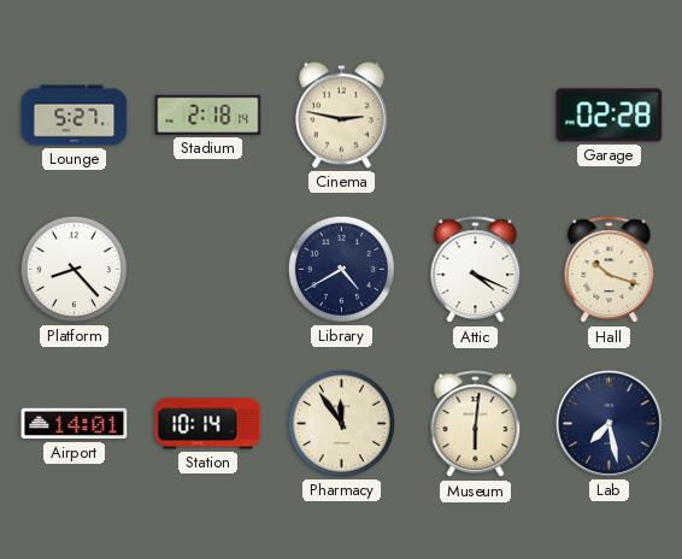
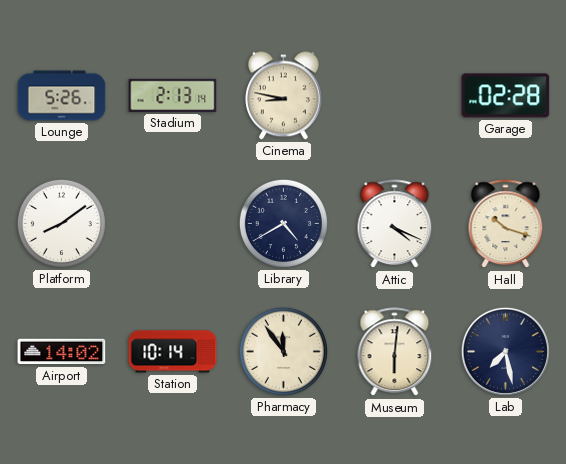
Lounge: 5:27 -> 5:26 (62, 96)
Stadium: 2:18 -> 2:13 (173, 95)
Cinema: 2:47 -> 8:47 (283, 96)
Platform: 8:23 -> 8:09 (61, 223)
Airport: 14:01 -> 14:02 (62, 352)
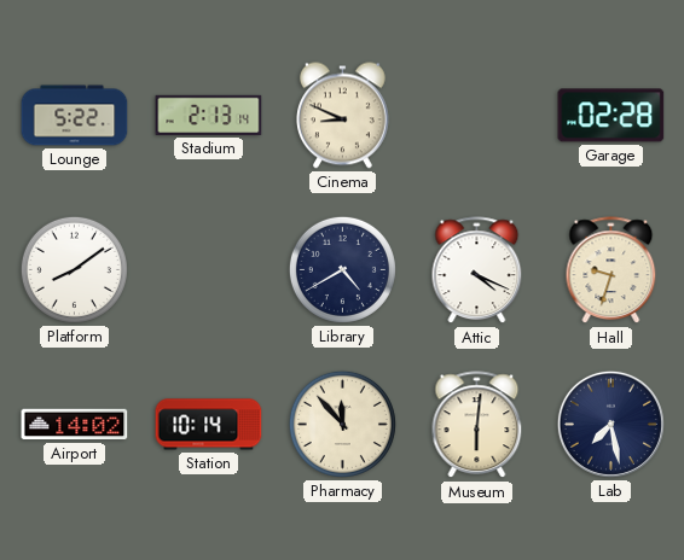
Lounge: 5:26 -> 5:22 (75, 116)
Cinema: 8:47 -> 8:49 (342, 116)
Hall: 10:18 -> 9:33 (611, 270)
Pharmacy: 11:54 -> 11:53 (342, 424)
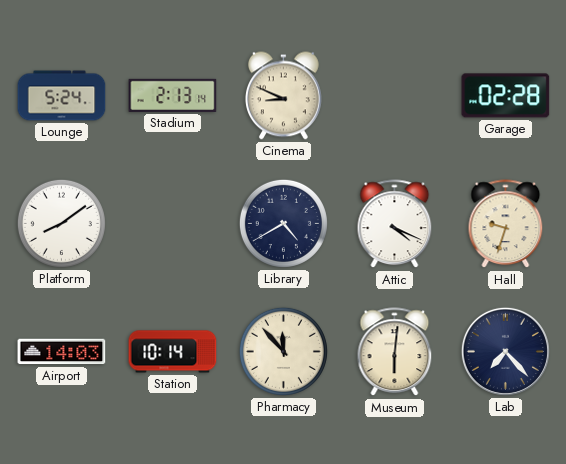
Lounge: 5:22 -> 5:24 (62, 96)
Airport: 14:02 -> 14:03 (62, 352)
Lab: 7:28 -> 7:23 (505, 351)
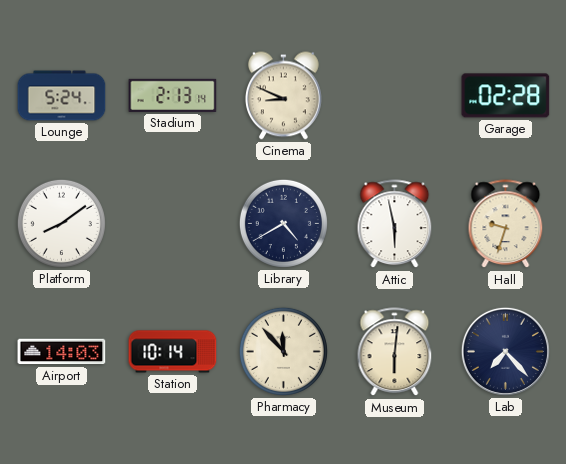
Attic: 4:19 -> 5:58 (395, 224)
